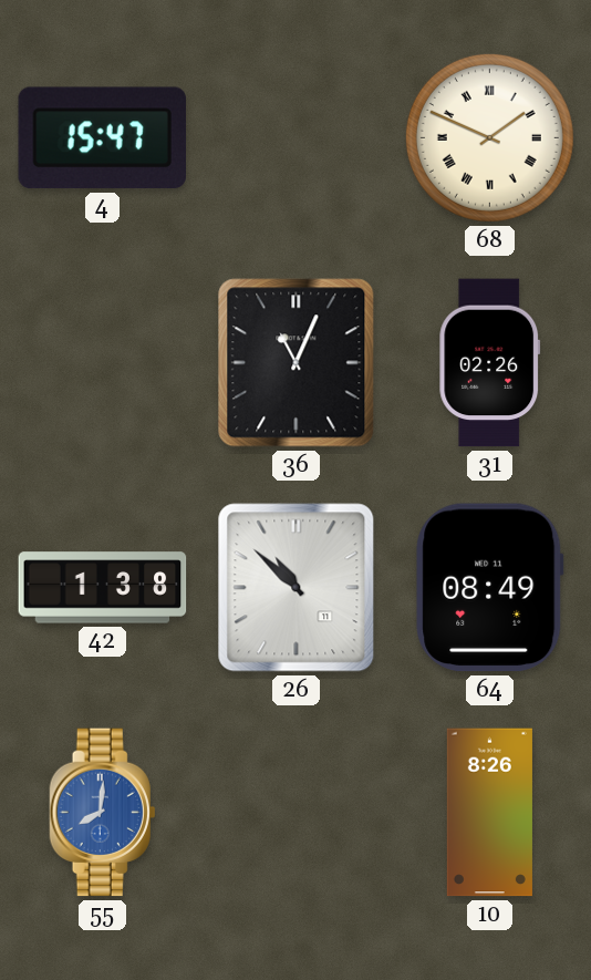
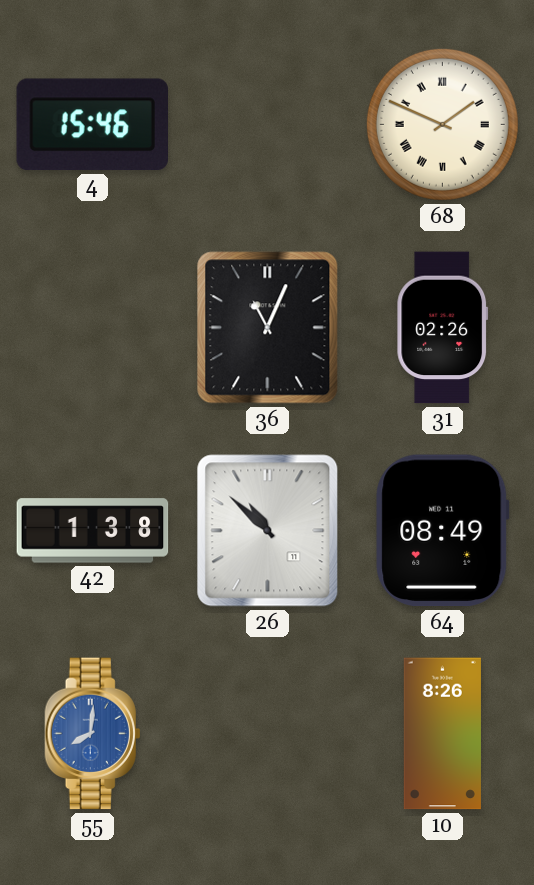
4: 15:47 -> 15:46 (92, 125)
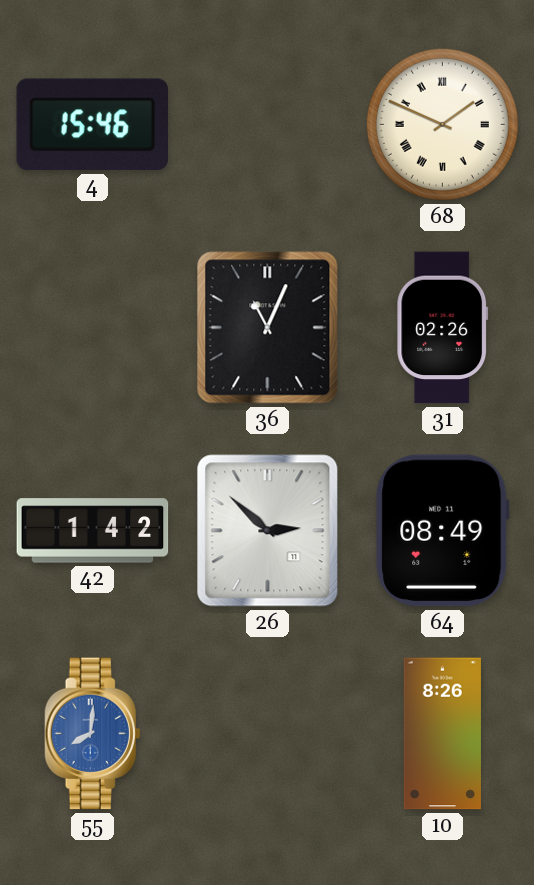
42: 1:38 -> 1:42 (93, 531)
26: 10:52 -> 2:52 (268, 531)
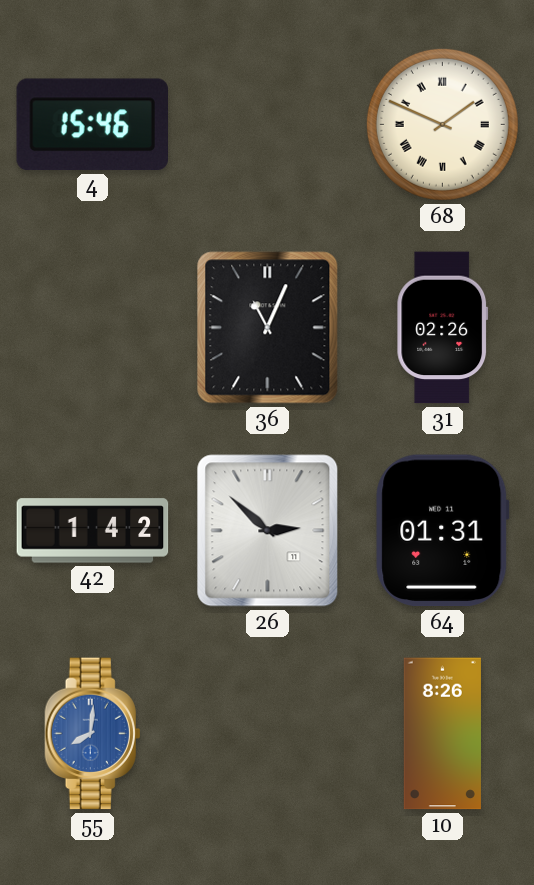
64: 08:49 -> 01:31 (443, 531)
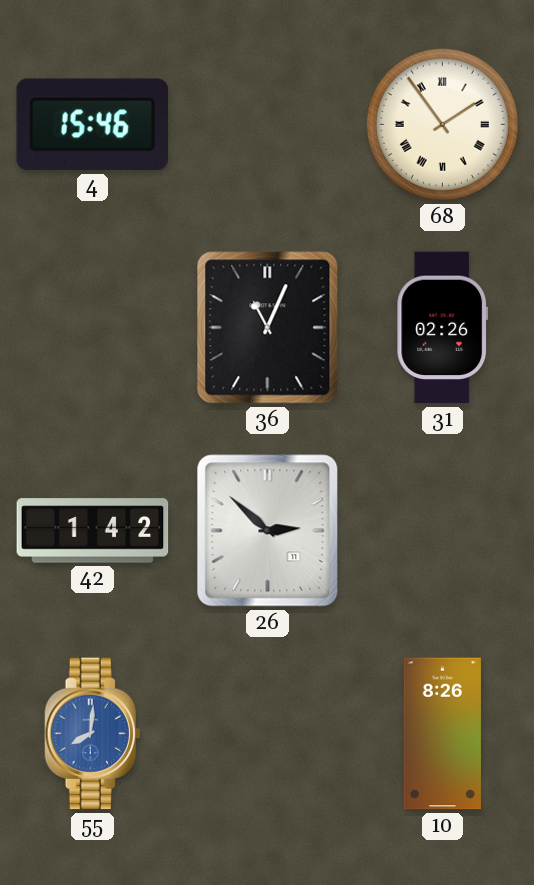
68: 1:49 -> 1:54 (442, 124)
64: 01:31 -> none (443, 531)
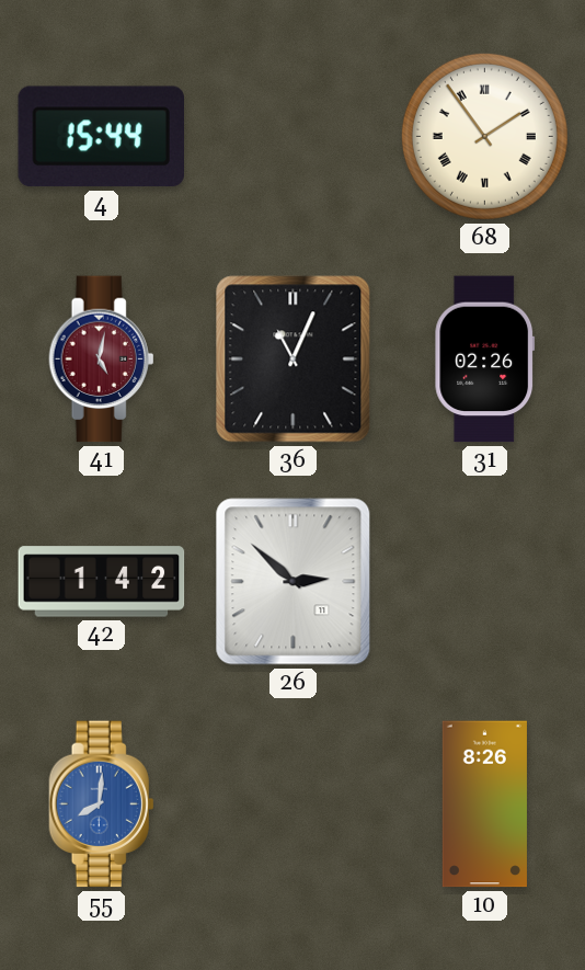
4: 15:46 -> 15:44 (101, 137)
41: none -> 5:02 (102, 360)
